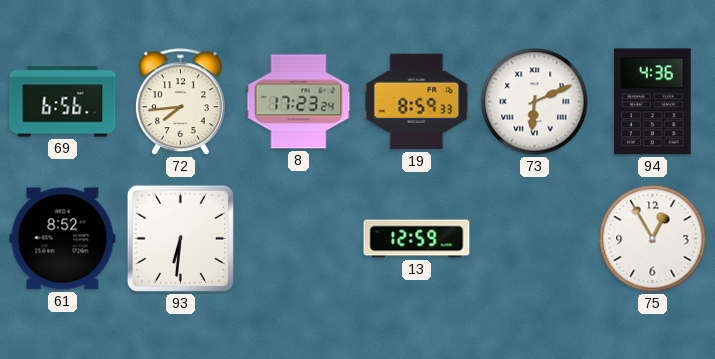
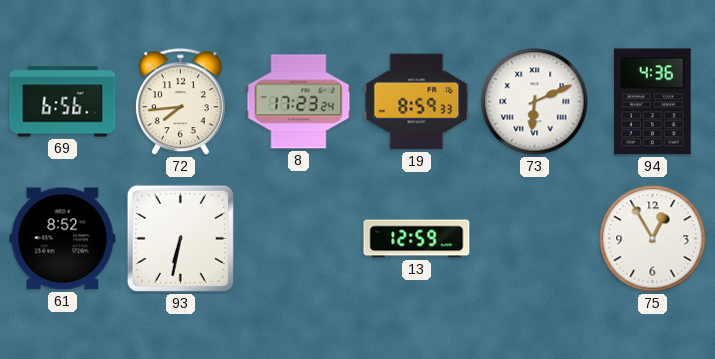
93: 6:31 -> 6:32 (180, 238)
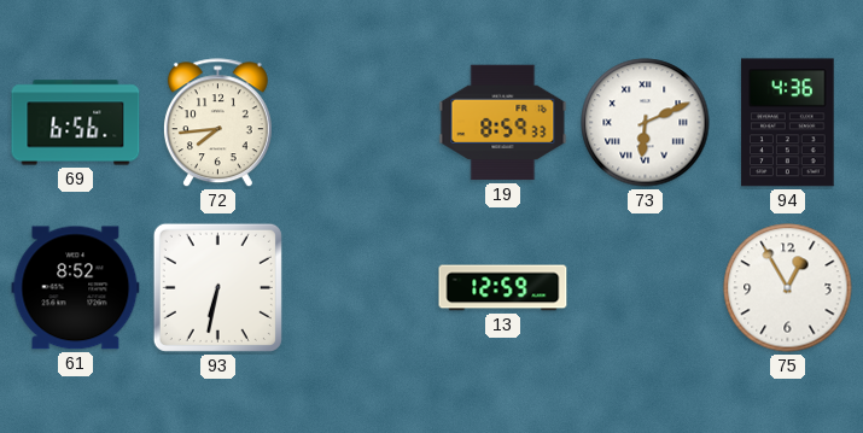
8: 17:23 -> none (299, 102)
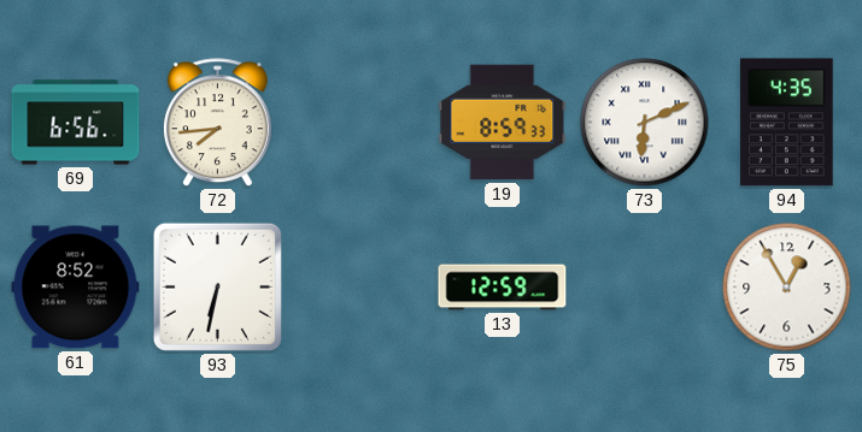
94: 4:36 -> 4:35 (787, 123)
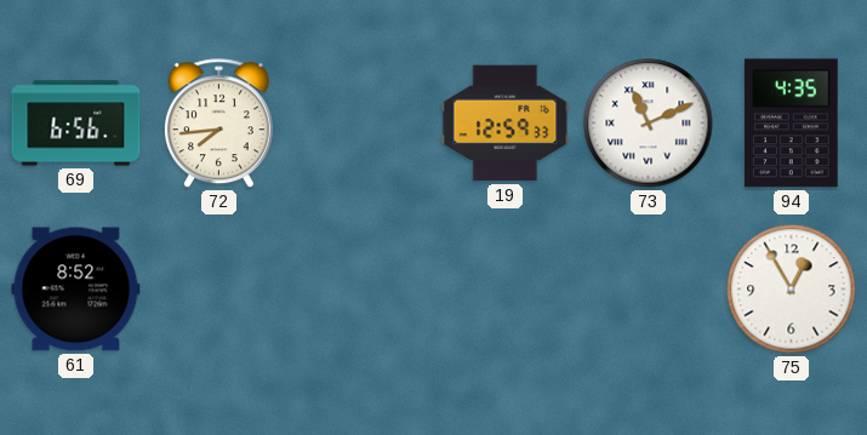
19: 8:59 -> 12:59 (506, 124)
73: 6:11 -> 11:11 (649, 124)
93: 6:32 -> none (217, 286)
13: 12:59 -> none (503, 288)
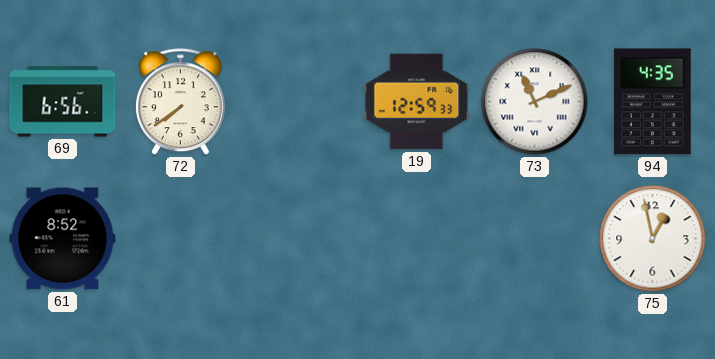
72: 7:44 -> 7:39 (180, 102)
75: 12:55 -> 12:58 (653, 239)
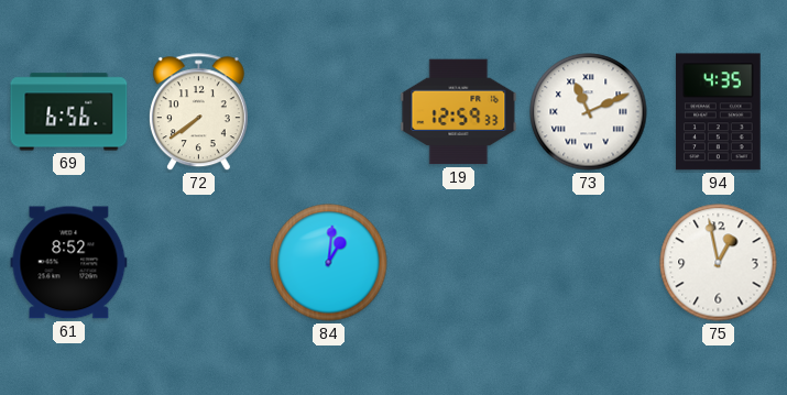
84: none -> 1:01 (329, 263)
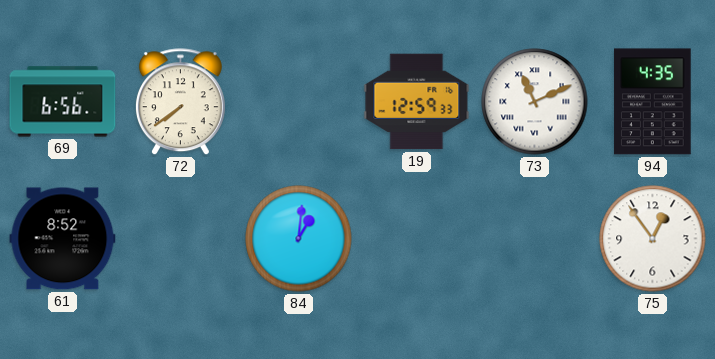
75: 12:58 -> 12:54 (653, 239)
